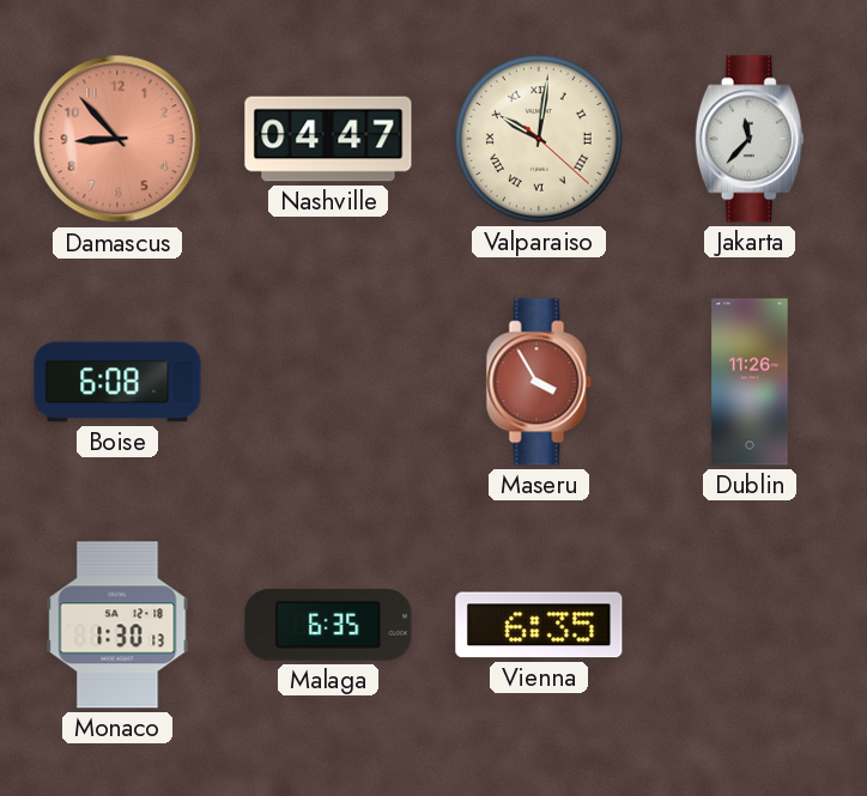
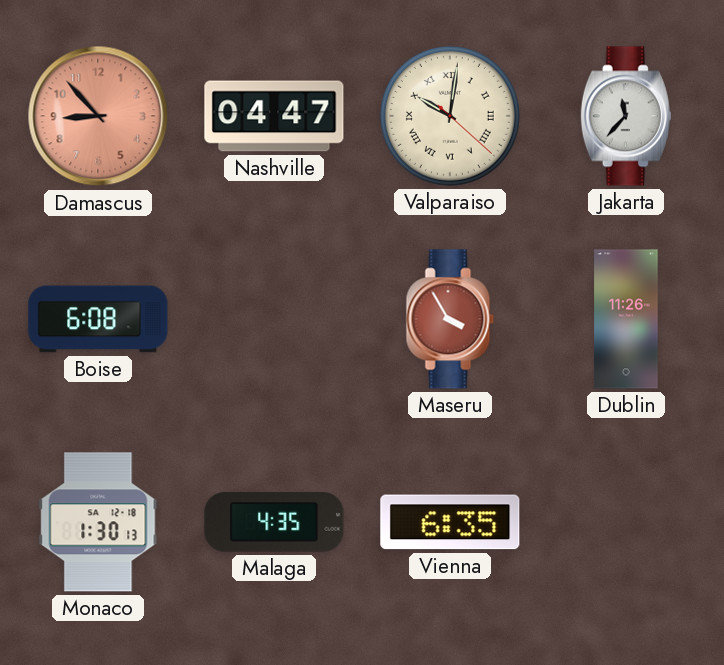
Malaga: 6:35 -> 4:35 (274, 522)
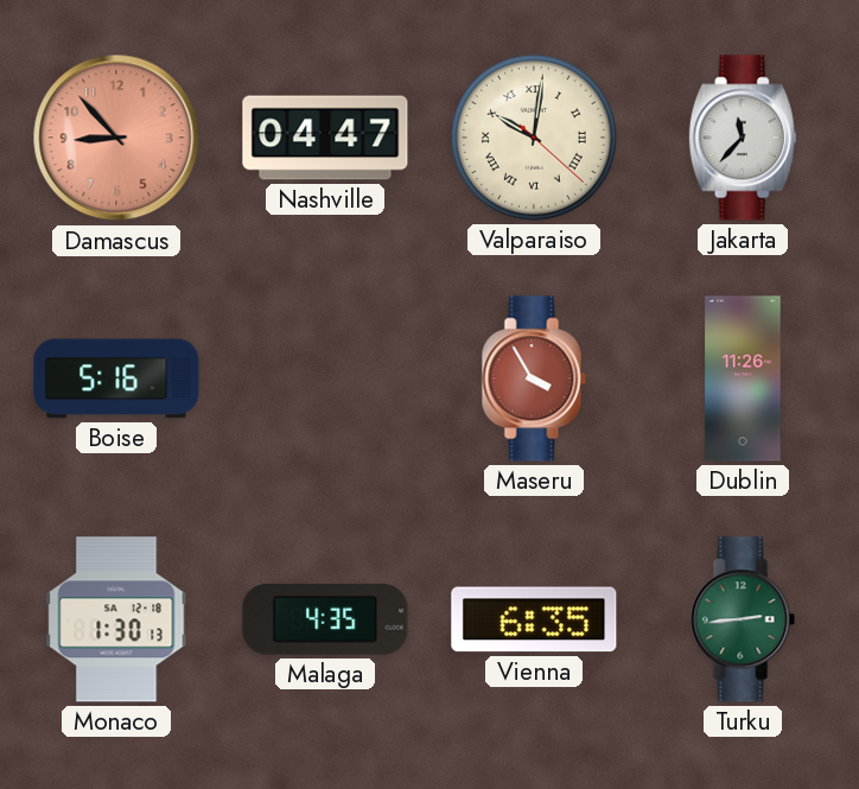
Boise: 6:08 -> 5:16 (116, 378)
Turku: none -> 2:44 (743, 619)
